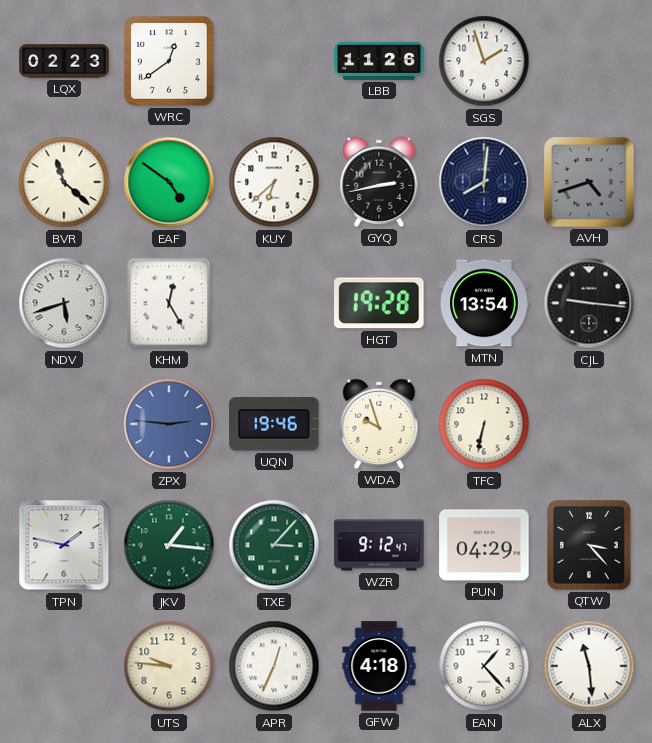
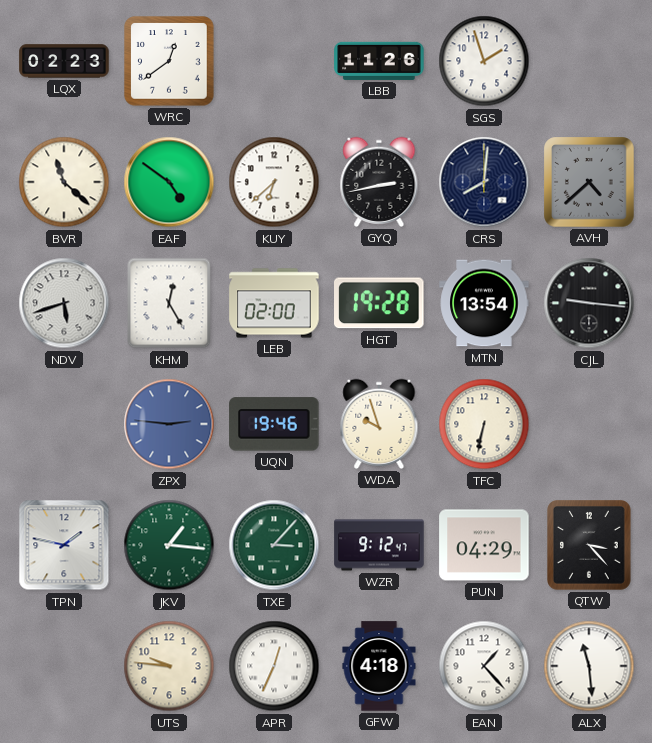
AVH: 4:42 -> 4:38 (589, 182)
LEB: none -> 02:00 (274, 303)
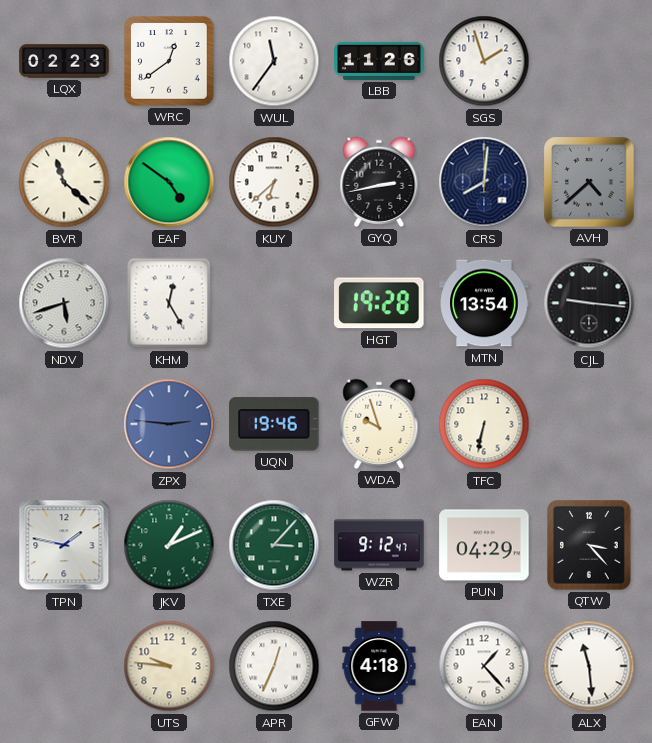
WUL: none -> 11:36 (274, 61)
LEB: 02:00 -> none (274, 303)
JKV: 1:16 -> 1:11 (169, 545)
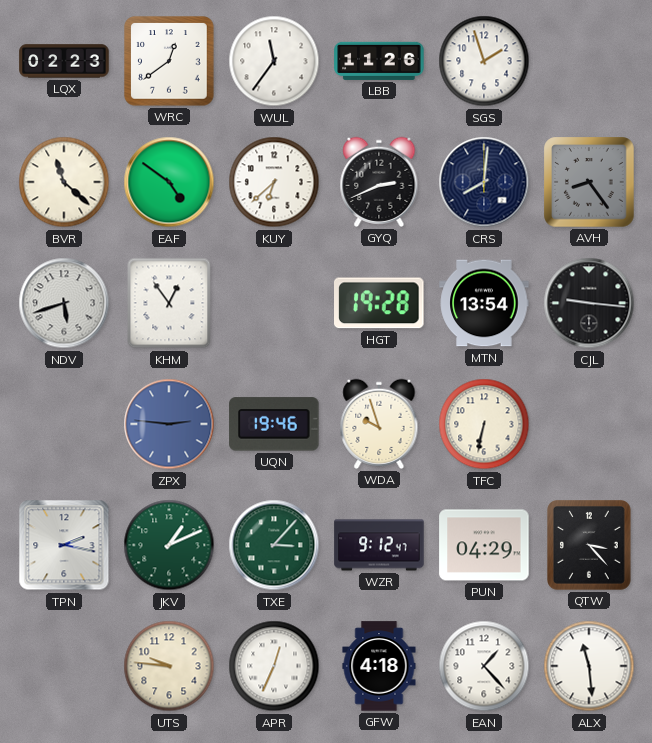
GYQ: 2:43 -> 2:41 (379, 182)
AVH: 4:38 -> 8:24 (589, 182)
KHM: 12:25 -> 12:54 (169, 303)
TPN: 1:47 -> 2:17 (64, 545)
